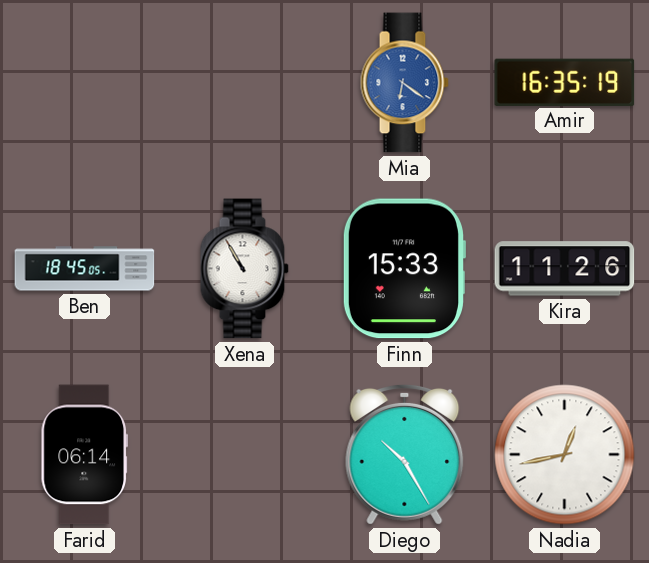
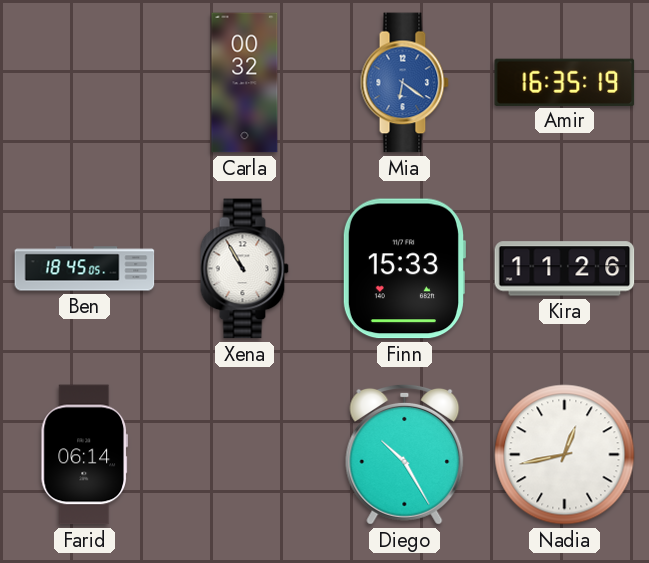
Carla: none -> 00:32 (245, 83)
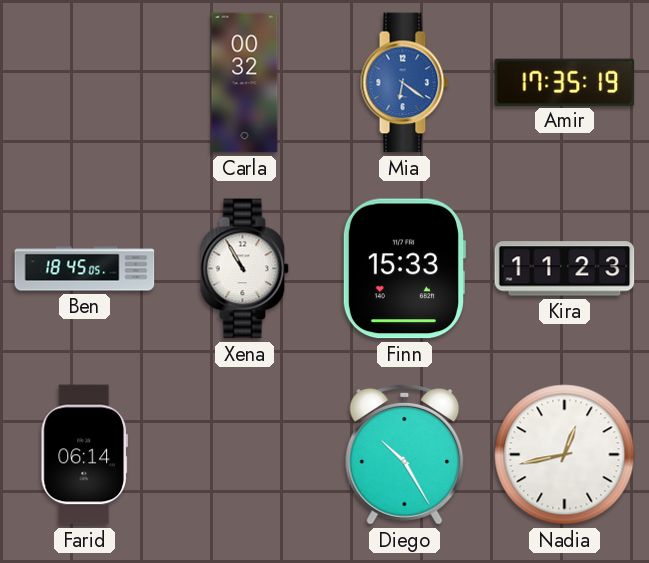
Amir: 16:35 -> 17:35 (565, 82)
Kira: 11:26 -> 11:23 (565, 269)
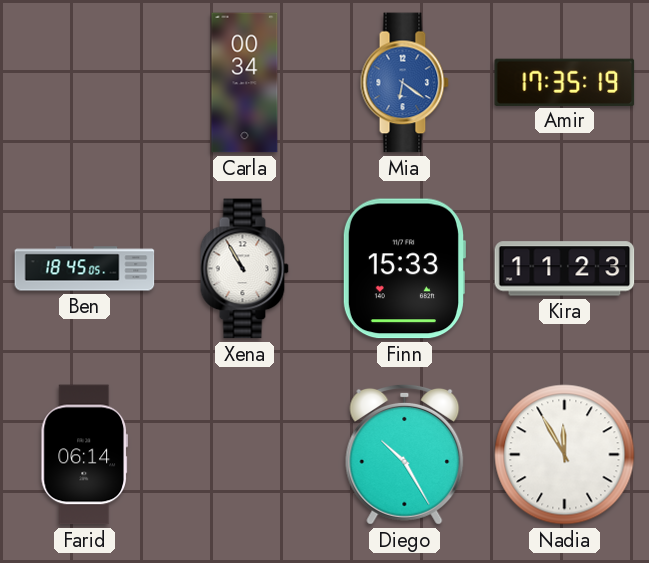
Carla: 00:32 -> 00:34 (245, 83)
Nadia: 12:43 -> 11:55 (565, 455)
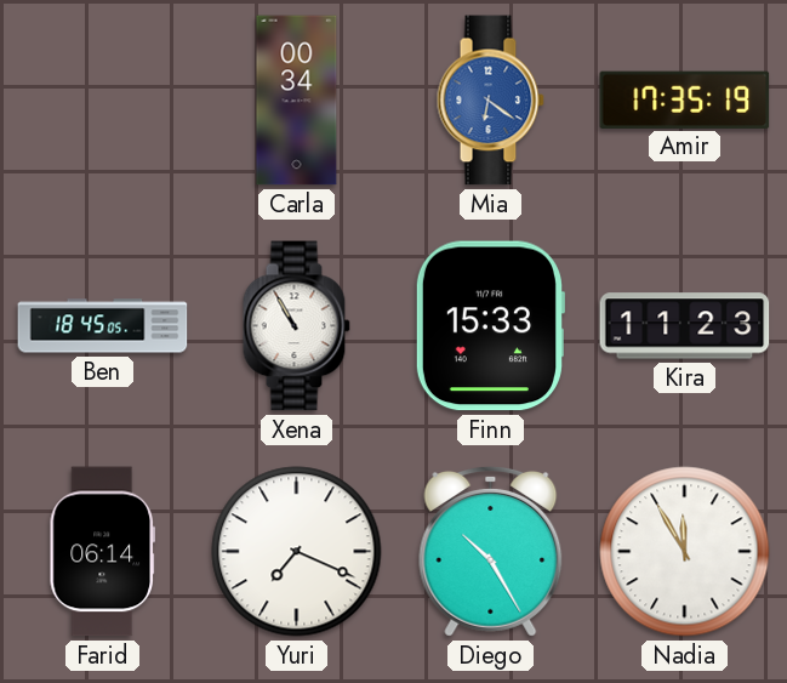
Yuri: none -> 7:19 (297, 552)
